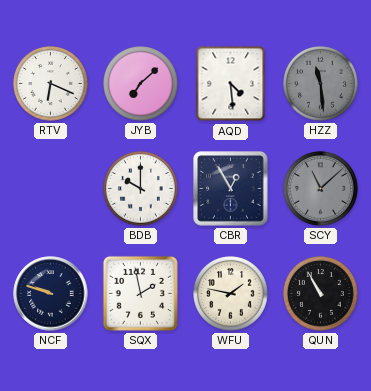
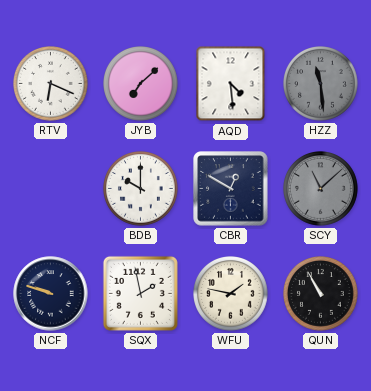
CBR: 12:55 -> 12:50 (231, 189)
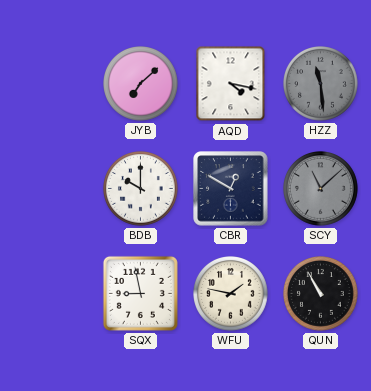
RTV: 6:19 -> none (51, 84)
AQD: 4:29 -> 4:17 (231, 84)
NCF: 9:48 -> none (51, 294)
SQX: 1:58 -> 8:58 (140, 293)
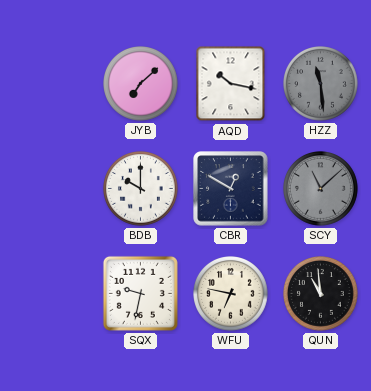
AQD: 4:17 -> 10:17 (231, 84)
SQX: 8:58 -> 9:32 (140, 293)
WFU: 1:47 -> 6:47 (231, 294)
QUN: 10:55 -> 10:59 (321, 294)
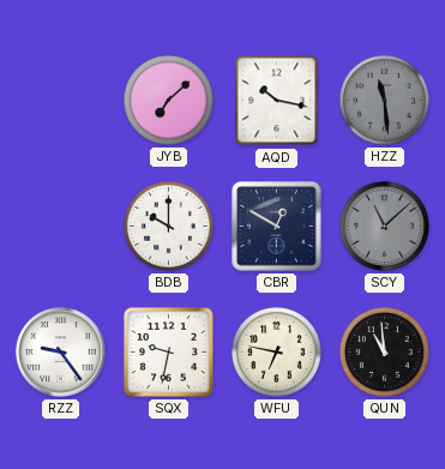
RZZ: none -> 9:24 (61, 353)
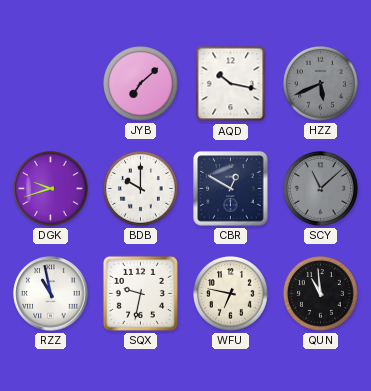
HZZ: 11:29 -> 5:41 (321, 84)
DGK: none -> 9:42 (51, 189)
RZZ: 9:24 -> 10:58 (51, 294)
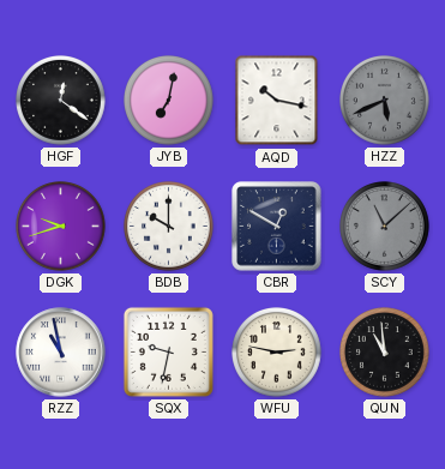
HGF: none -> 12:21 (61, 101)
JYB: 7:08 -> 7:02 (169, 101)
WFU: 6:47 -> 2:47 (277, 353)
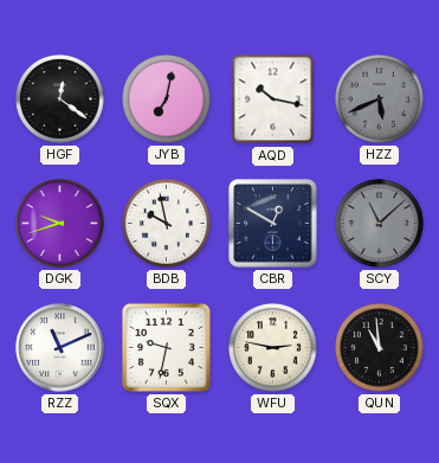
BDB: 10:00 -> 9:58 (167, 224)
RZZ: 10:58 -> 11:11 (60, 348)
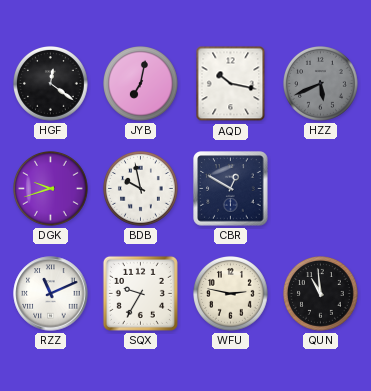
SCY: 11:08 -> none (380, 224)
SQX: 9:32 -> 9:35 (140, 293)
